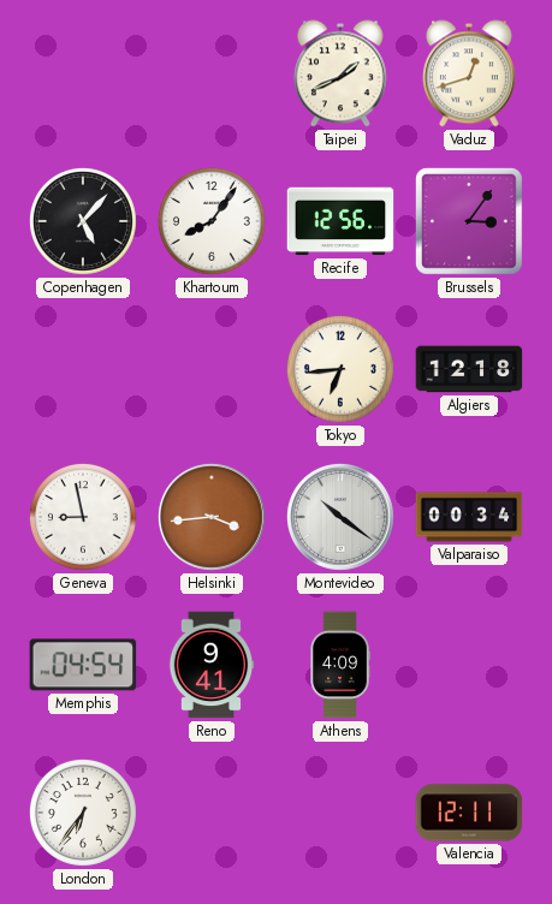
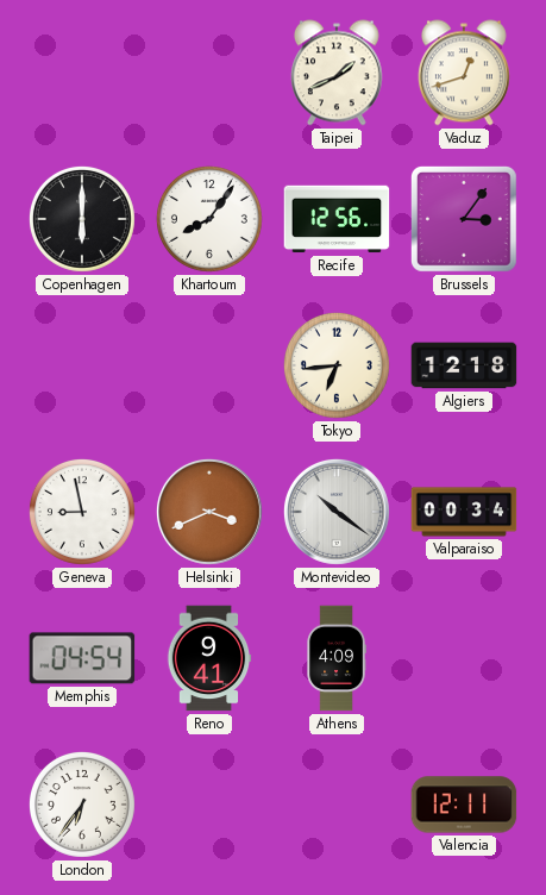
Copenhagen: 5:07 -> 6:00 (82, 219)
Helsinki: 3:44 -> 3:41 (209, 512)
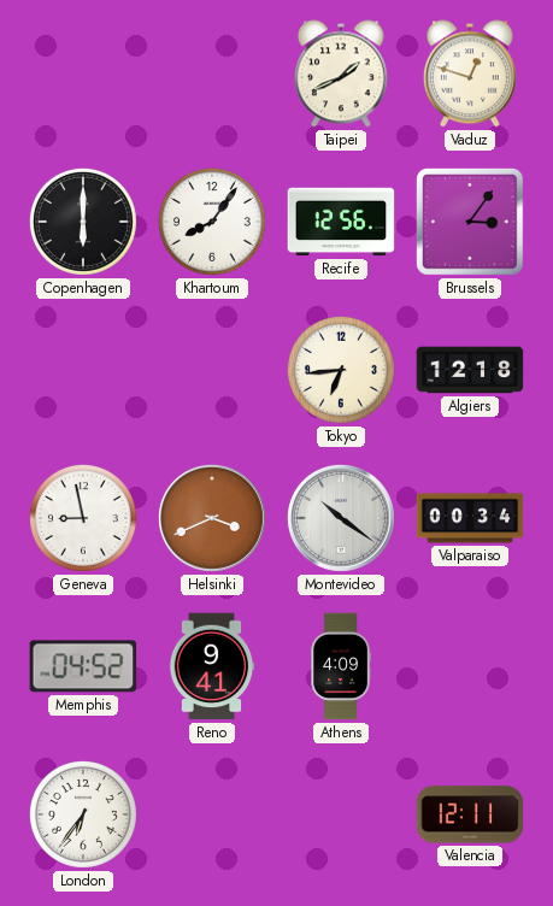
Vaduz: 12:42 -> 12:48 (470, 73)
Memphis: 04:54 -> 04:52 (83, 666)
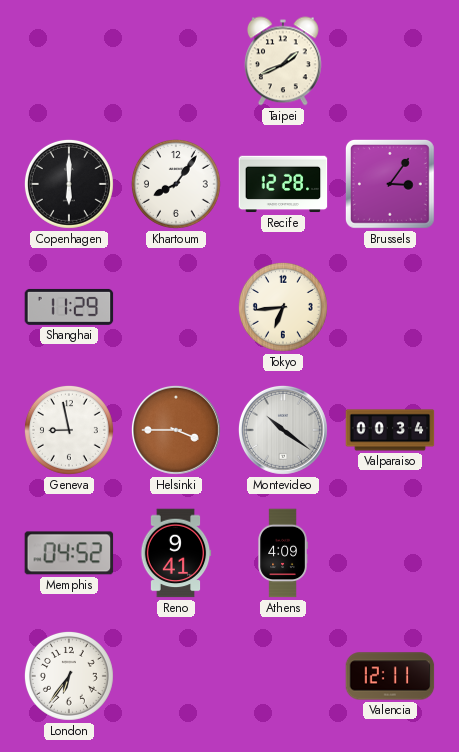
Vaduz: 12:48 -> none (470, 73)
Recife: 12:56 -> 12:28 (283, 184)
Shanghai: none -> 11:29 (69, 307)
Algiers: 12:18 -> none (470, 370)
Helsinki: 3:41 -> 3:45 (176, 430)
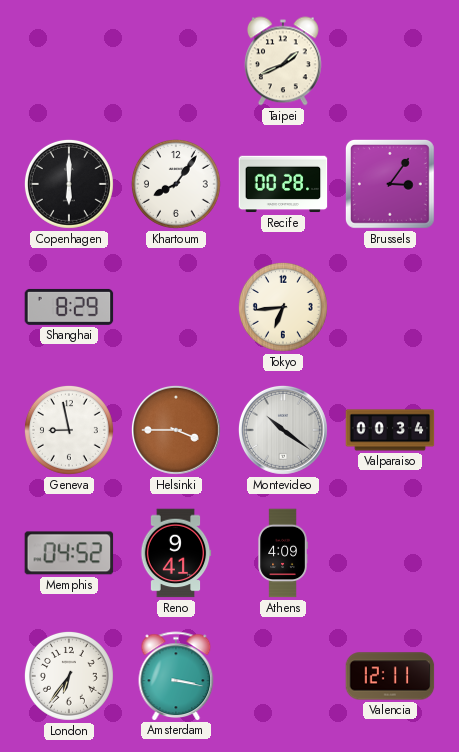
Recife: 12:28 -> 00:28 (283, 184)
Shanghai: 11:29 -> 8:29 (69, 307)
Amsterdam: none -> 3:17 (176, 676)
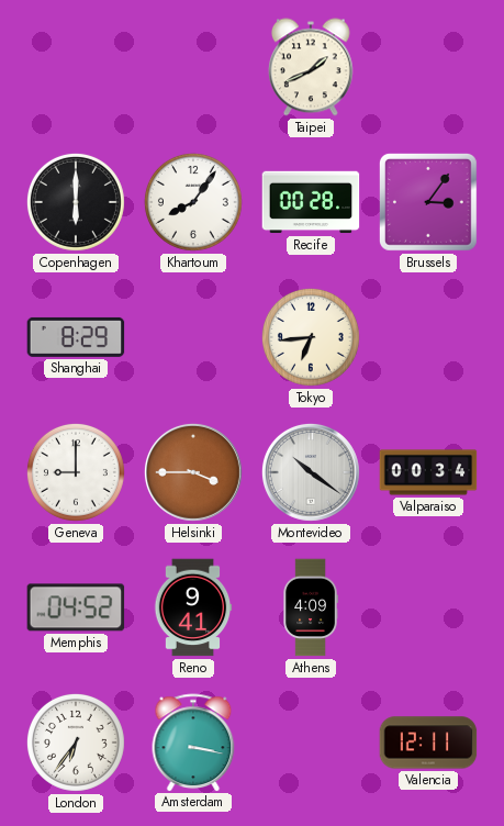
Geneva: 8:58 -> 9:00 (76, 472)
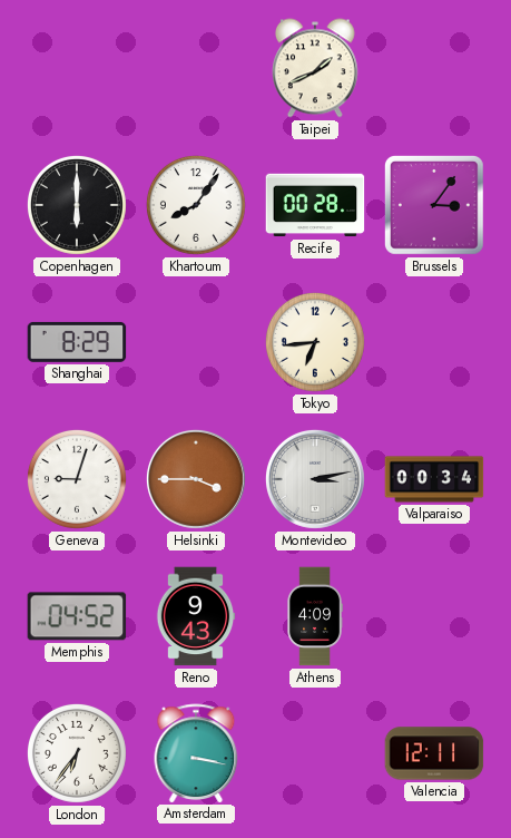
Geneva: 9:00 -> 9:03 (77, 479)
Montevideo: 10:21 -> 3:13 (315, 479)
Reno: 9:41 -> 9:43 (196, 616)
